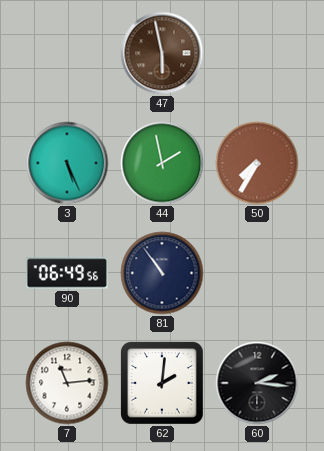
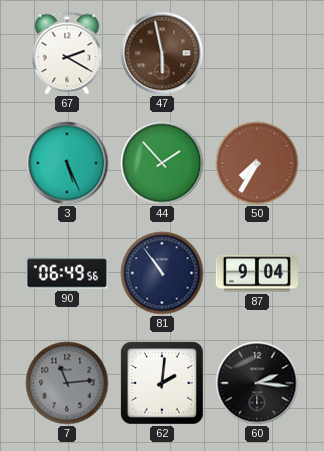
67: none -> 2:20 (67, 53)
44: 1:58 -> 1:53 (162, 163)
87: none -> 9:04 (257, 273)
7 dial: white -> grey (67, 383)
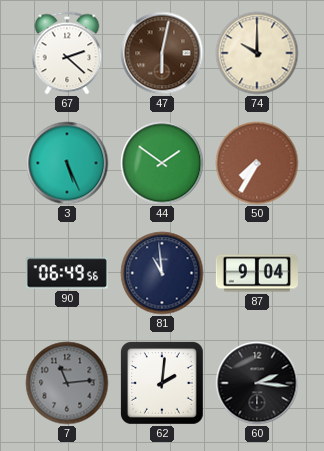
67: 2:20 -> 2:22 (67, 53)
47: 5:58 -> 6:02 (162, 53)
74: none -> 10:00 (257, 53)
44: 1:53 -> 1:51 (162, 163)
81: 10:54 -> 10:59 (162, 273)
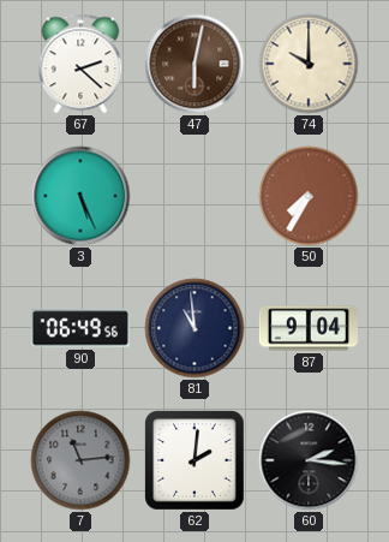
44: 1:51 -> none (162, 163)
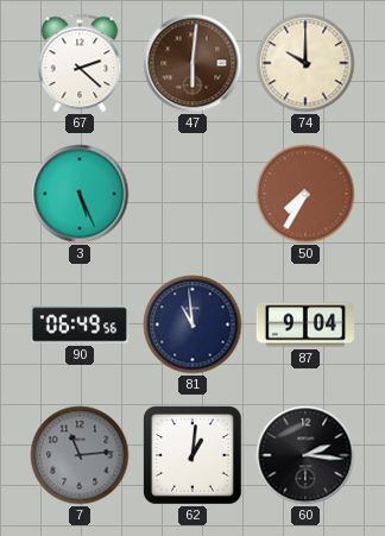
47: 6:02 -> 6:01 (192, 63)
62: 2:01 -> 1:01 (192, 455)
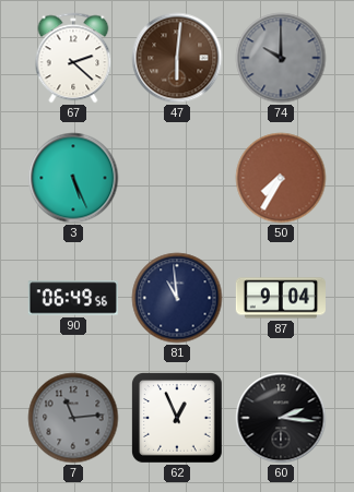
74 dial: cream -> grey (281, 58)
62: 1:01 -> 12:56 (177, 418)
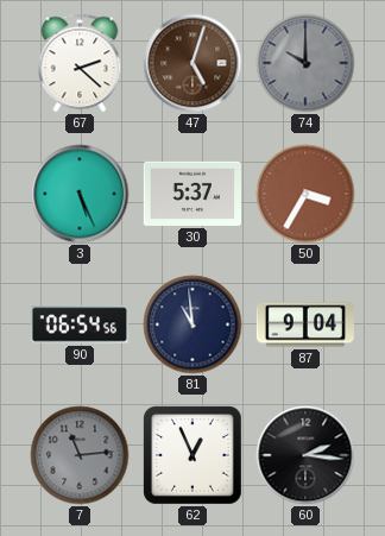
47: 6:01 -> 5:03 (192, 63)
30: none -> 5:37 (192, 194)
50: 7:35 -> 3:35 (305, 194)
90: 06:49 -> 06:54 (80, 324)
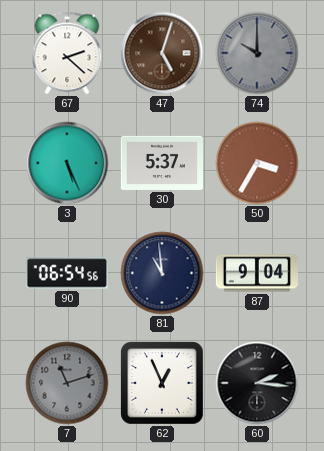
7: 11:14 -> 11:12 (67, 383)
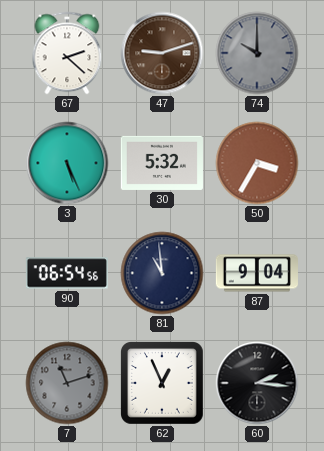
47: 5:03 -> 9:12 (162, 53)
30: 5:37 -> 5:32 (162, 163)
